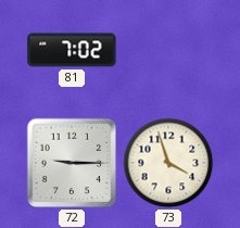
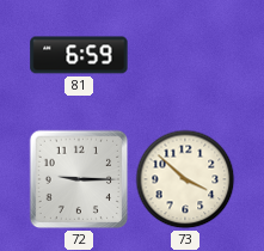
81: 7:02 -> 6:59 (79, 55)
73: 3:57 -> 3:52 (185, 179)
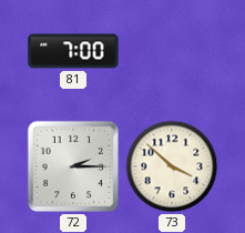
81: 6:59 -> 7:00 (73, 51)
72: 9:15 -> 2:15 (73, 166)
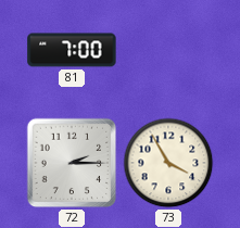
73: 3:52 -> 3:55 (168, 163)
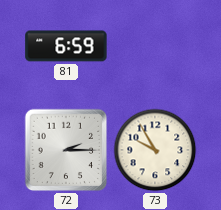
81: 7:00 -> 6:59 (66, 46)
73: 3:55 -> 9:55 (155, 150)
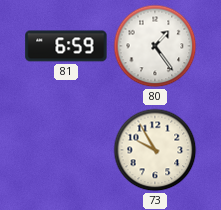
80: none -> 1:24 (155, 46)
72: 2:15 -> none (66, 150)
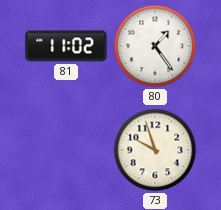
81: 6:59 -> 11:02 (66, 46)
73: 9:55 -> 9:57 (155, 150)
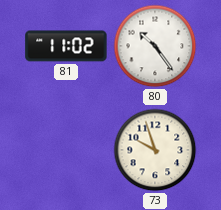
80: 1:24 -> 10:24 (155, 46)
